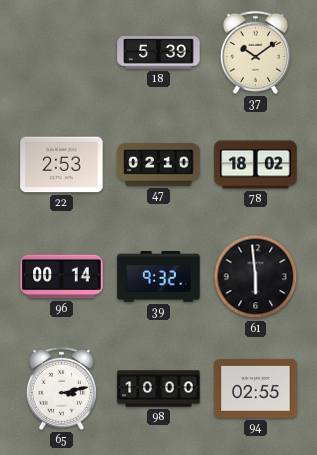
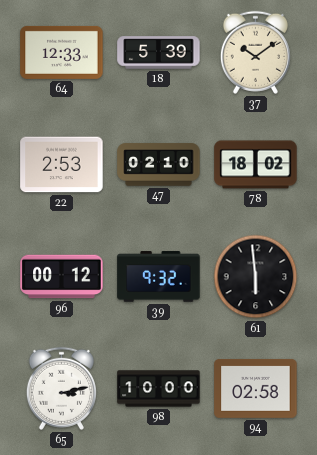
64: none -> 12:33 (62, 52)
96: 00:14 -> 00:12 (62, 277)
94: 02:55 -> 02:58 (256, 388)
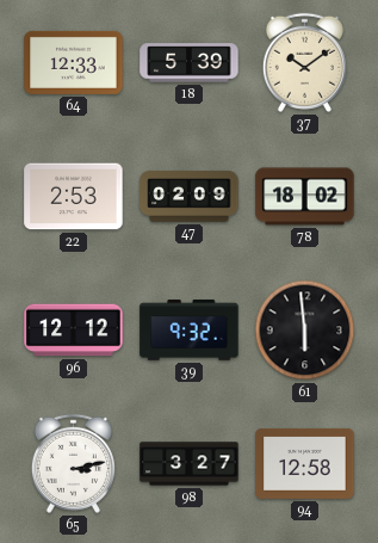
47: 02:10 -> 02:09 (190, 197)
96: 00:12 -> 12:12 (74, 331)
98: 10:00 -> 3:27 (190, 464)
94: 02:58 -> 12:58 (305, 463)
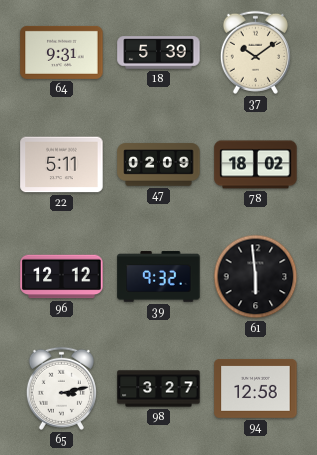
64: 12:33 -> 9:31 (62, 52)
22: 2:53 -> 5:11 (62, 165)
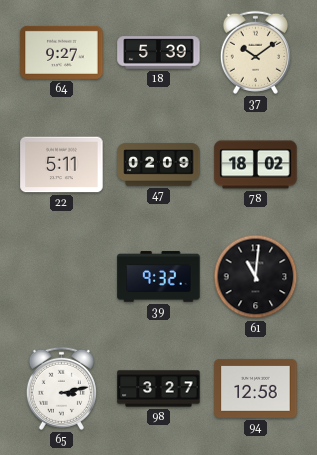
64: 9:31 -> 9:27 (62, 52)
96: 12:12 -> none (62, 277)
61: 5:59 -> 11:01 (256, 277)
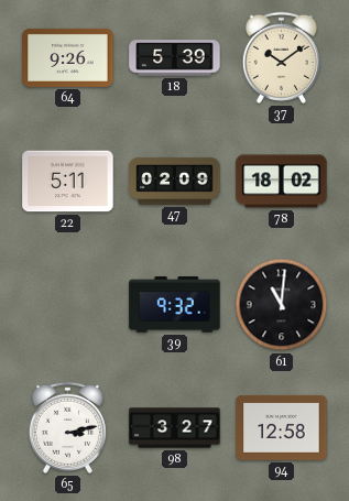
64: 9:27 -> 9:26 (68, 57)
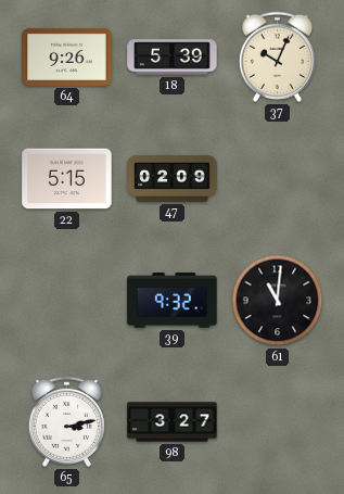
37: 10:09 -> 10:04 (277, 56)
22: 5:11 -> 5:15 (67, 179)
78: 18:02 -> none (282, 182)
94: 12:58 -> none (282, 427)
